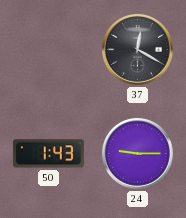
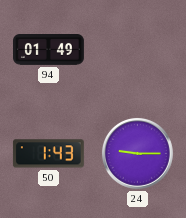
94: none -> 01:49 (49, 50)
37: 12:20 -> none (137, 49)
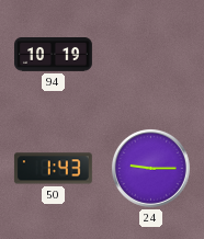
94: 01:49 -> 10:19 (54, 55)
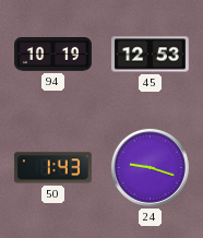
45: none -> 12:53 (151, 55)
24: 9:15 -> 9:18 (150, 167)
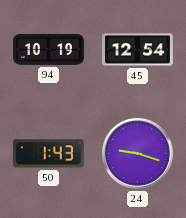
45: 12:53 -> 12:54 (138, 50)
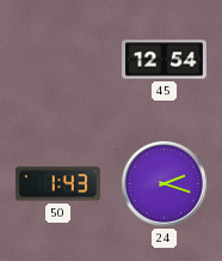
94: 10:19 -> none (49, 50)
24: 9:18 -> 2:18 (164, 183)
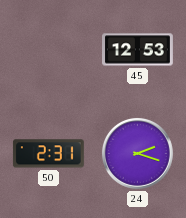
45: 12:54 -> 12:53 (138, 50)
50: 1:43 -> 2:31 (48, 154)
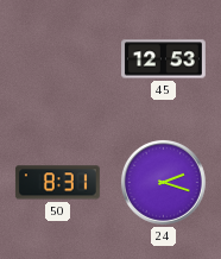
50: 2:31 -> 8:31 (57, 183)
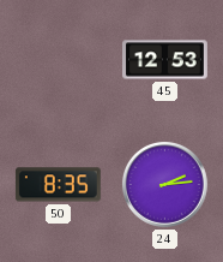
50: 8:31 -> 8:35 (58, 185)
24: 2:18 -> 2:14 (164, 184)
